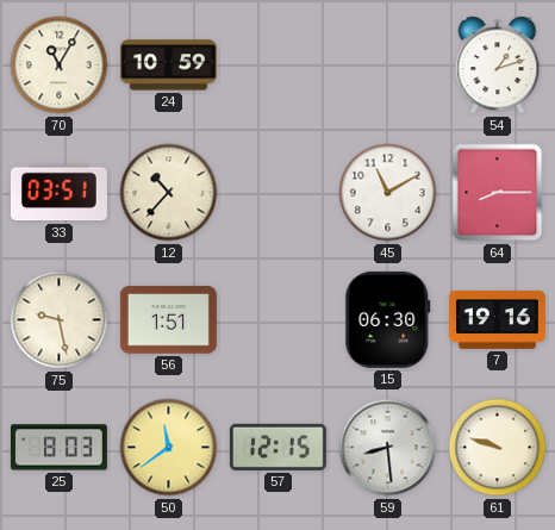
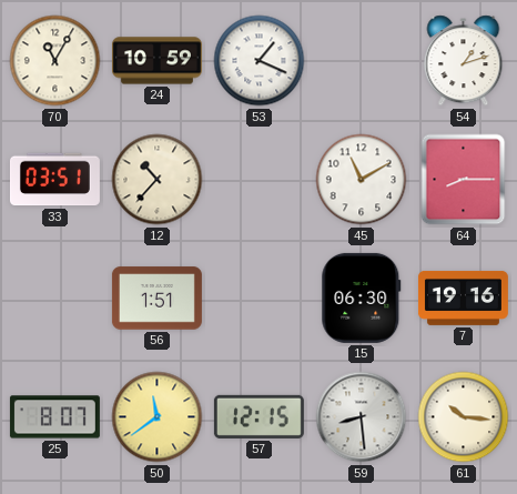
53: none -> 1:19 (260, 61)
75: 9:28 -> none (60, 320)
25: 8:03 -> 8:07 (54, 417)
61: 9:48 -> 10:16 (464, 417)
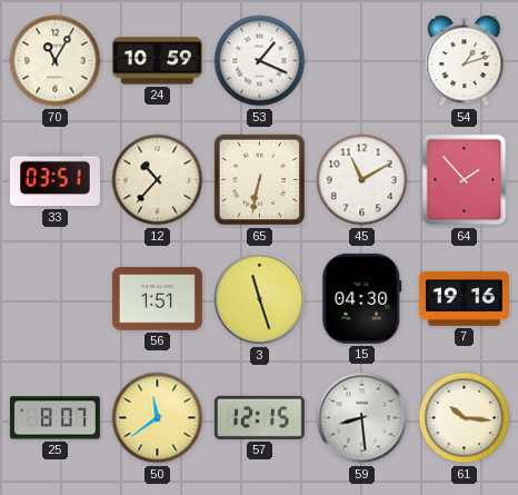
65: none -> 6:32 (260, 180)
64: 8:15 -> 1:53 (465, 180)
3: none -> 11:27 (260, 299)
15: 06:30 -> 04:30 (362, 298)
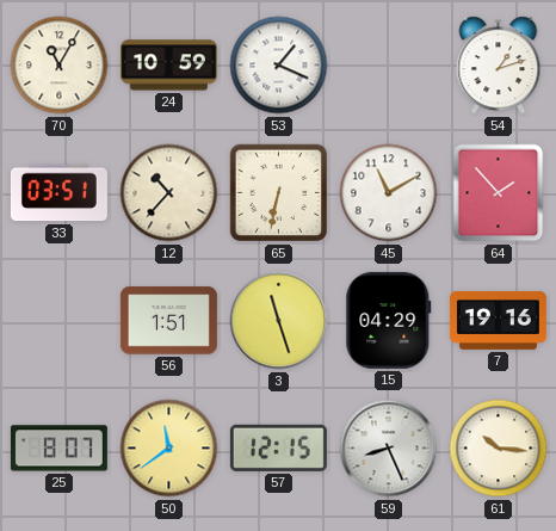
15: 04:30 -> 04:29 (389, 320)
59: 8:29 -> 8:26 (389, 449)
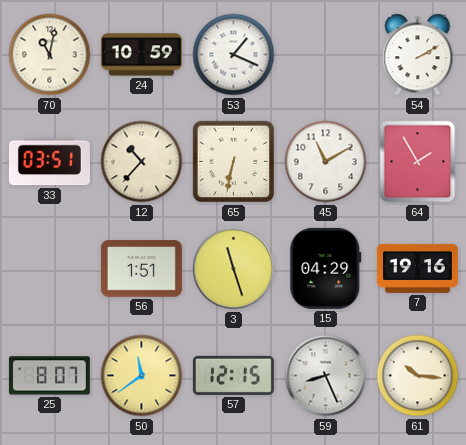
70: 11:05 -> 11:02 (50, 55)
54: 1:12 -> 2:10 (418, 55)
64: 1:53 -> 1:55 (418, 162)
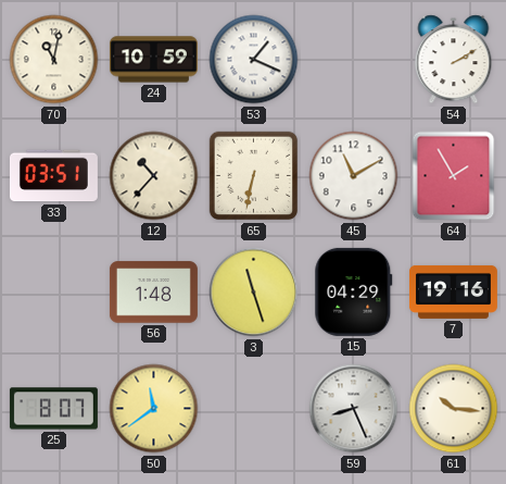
56: 1:51 -> 1:48 (153, 293)
57: 12:15 -> none (233, 375)
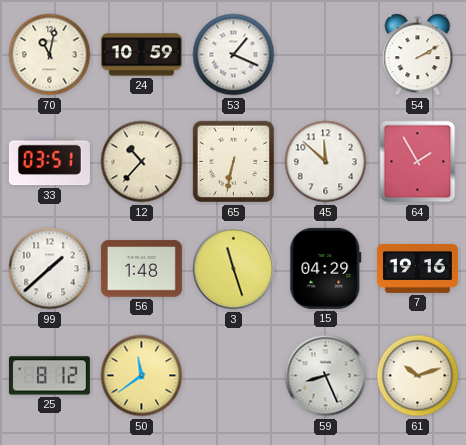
45: 11:10 -> 11:52 (326, 162)
99: none -> 1:38 (50, 269)
25: 8:07 -> 8:12 (49, 376)
61: 10:16 -> 10:12 (418, 376)
